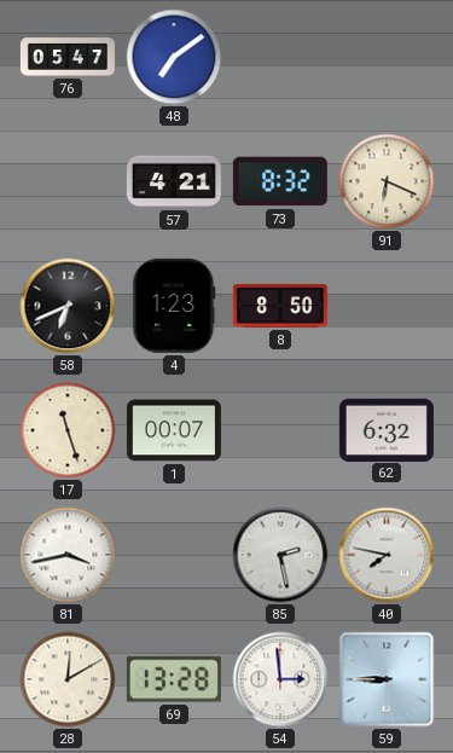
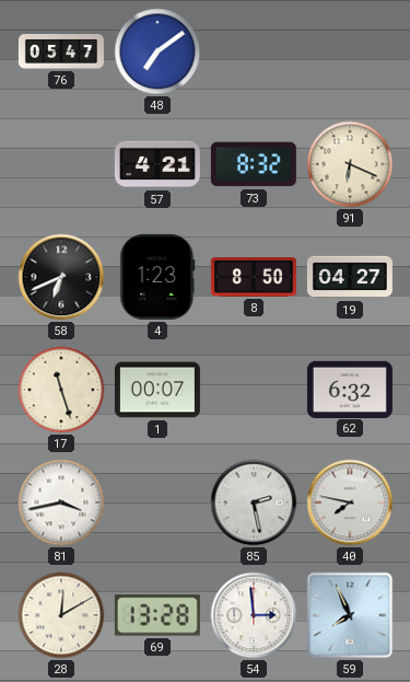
19: none -> 04:27 (350, 277)
59: 8:45 -> 7:56 (350, 615)
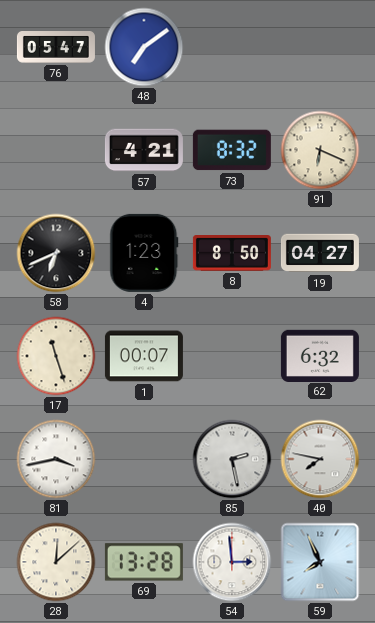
28: 12:10 -> 12:08 (56, 562)
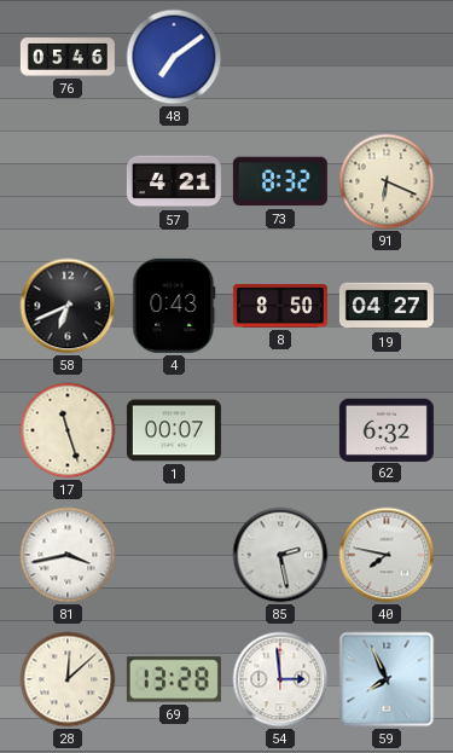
76: 05:47 -> 05:46 (68, 57)
4: 1:23 -> 0:43 (174, 306)
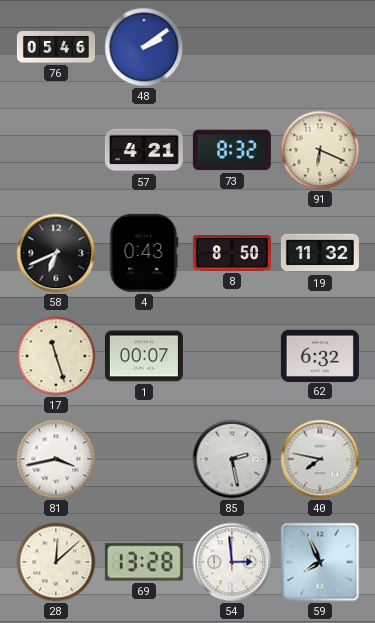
48: 7:09 -> 2:09 (144, 47)
19: 04:27 -> 11:32 (320, 253)
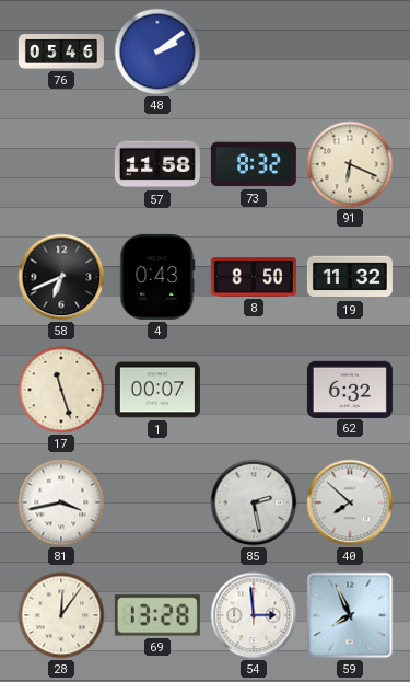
57: 4:21 -> 11:58 (157, 164)
40: 7:47 -> 7:52 (350, 502)
28: 12:08 -> 12:06 (61, 615)
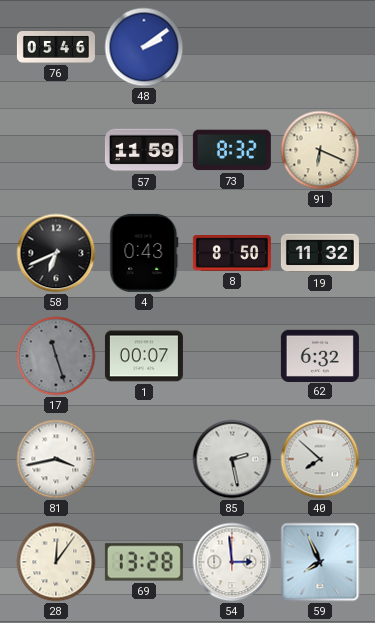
57: 11:58 -> 11:59 (144, 150)
17 dial: cream -> grey (56, 356)
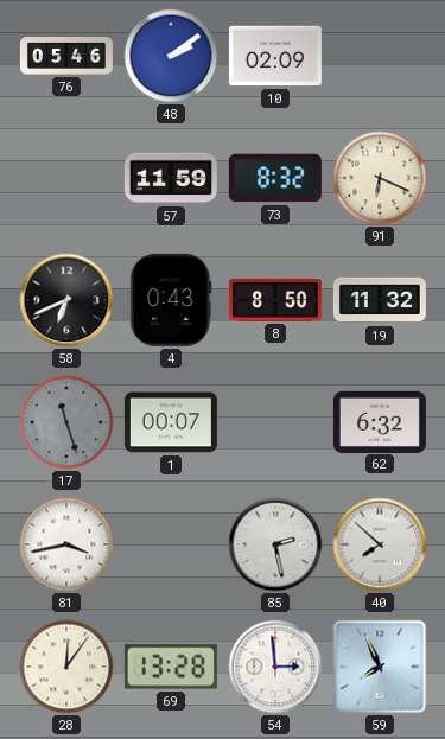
10: none -> 02:09 (275, 56)
